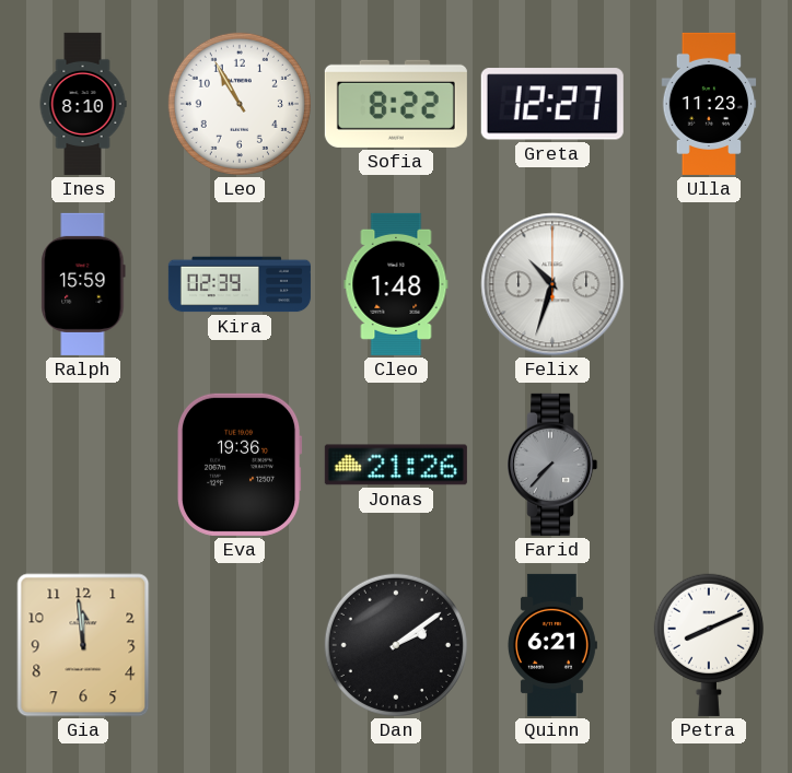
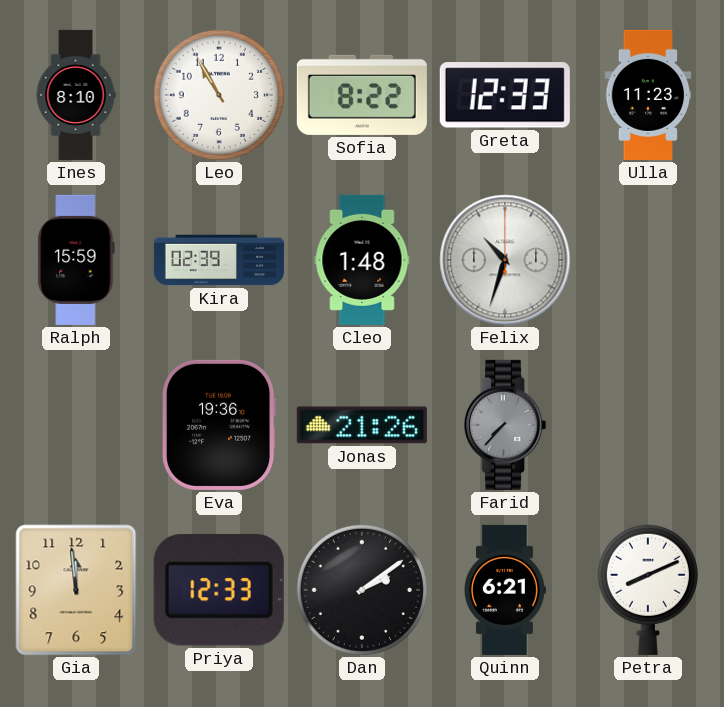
Greta: 12:27 -> 12:33 (505, 95)
Priya: none -> 12:33 (219, 590)
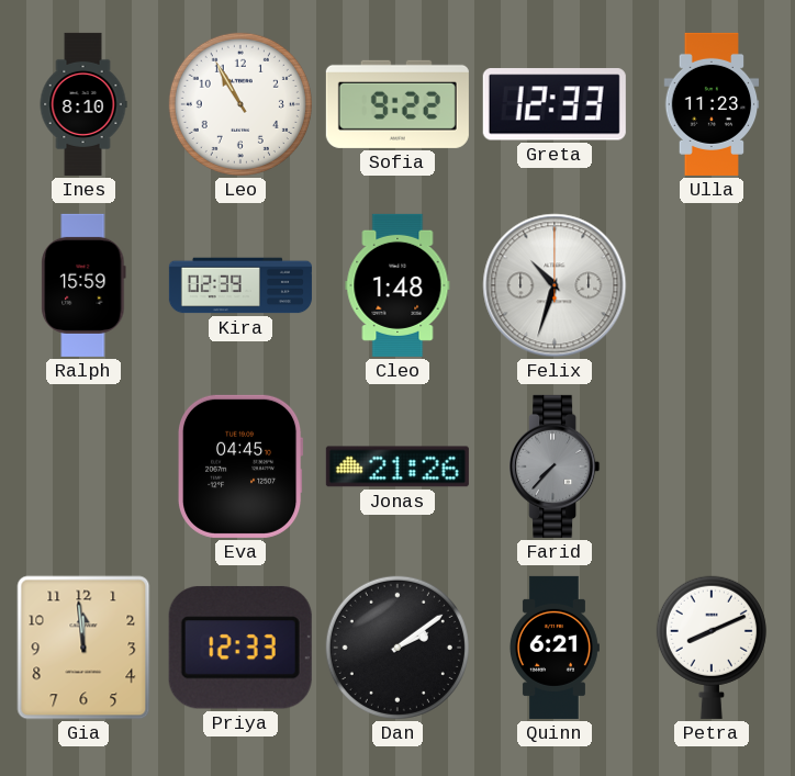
Sofia: 8:22 -> 9:22 (398, 104)
Eva: 19:36 -> 04:45 (242, 466)
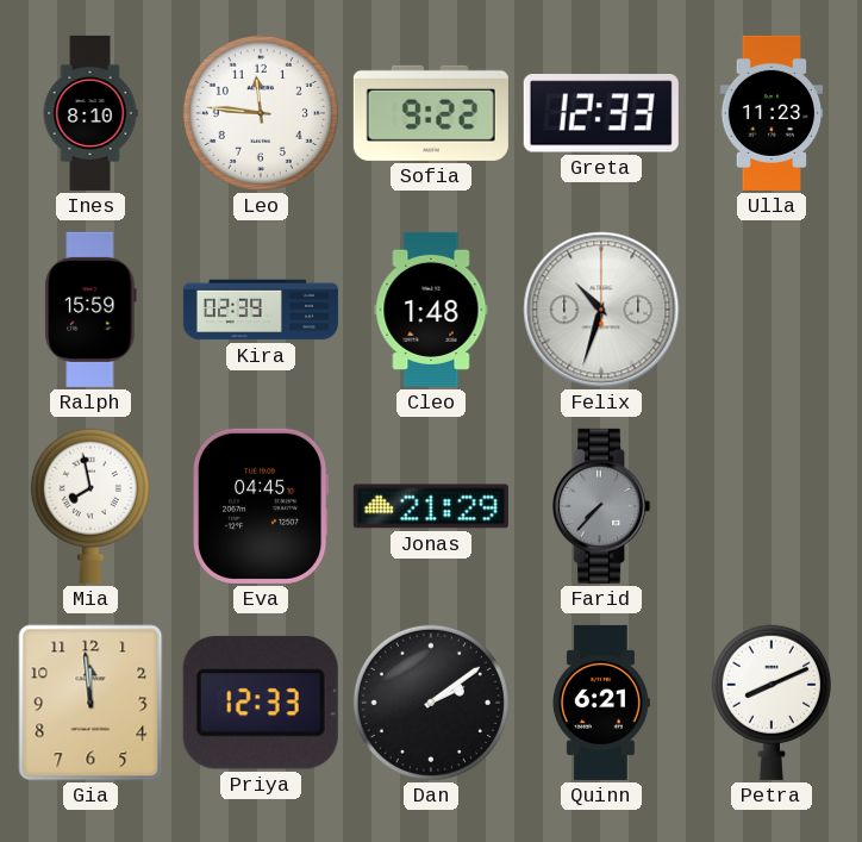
Leo: 10:55 -> 11:46 (261, 113)
Mia: none -> 7:58 (90, 506)
Jonas: 21:26 -> 21:29 (431, 506)
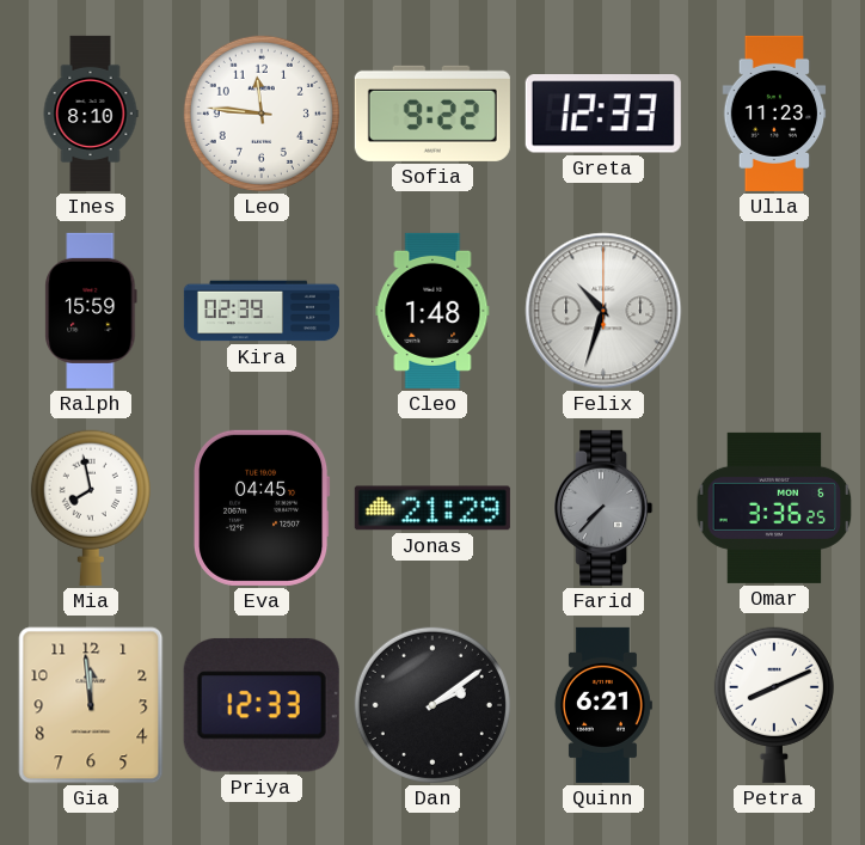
Omar: none -> 3:36 (774, 508)
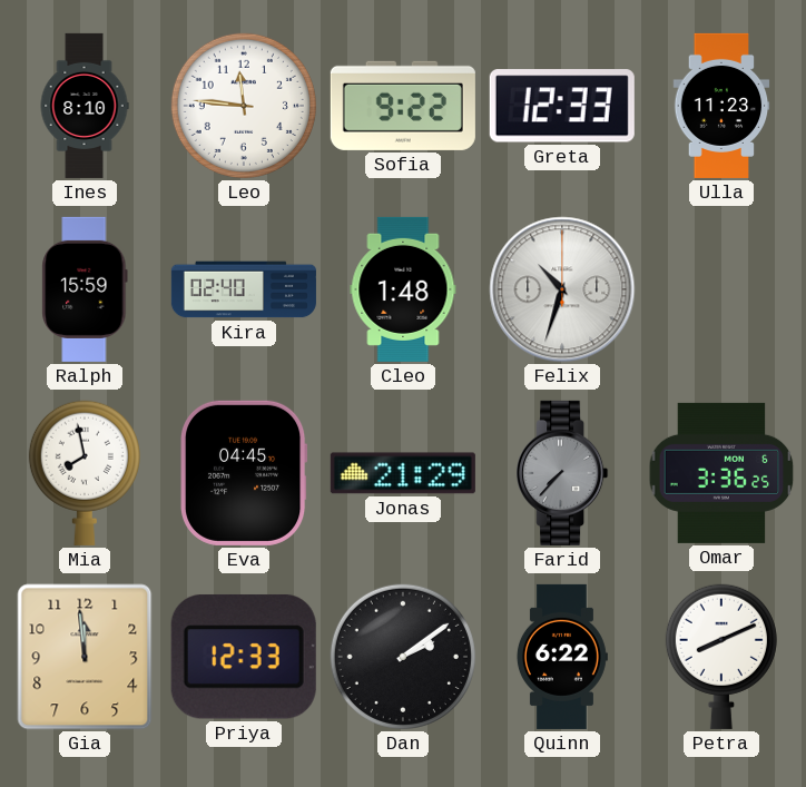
Kira: 02:39 -> 02:40 (244, 289)
Quinn: 6:21 -> 6:22 (561, 657)
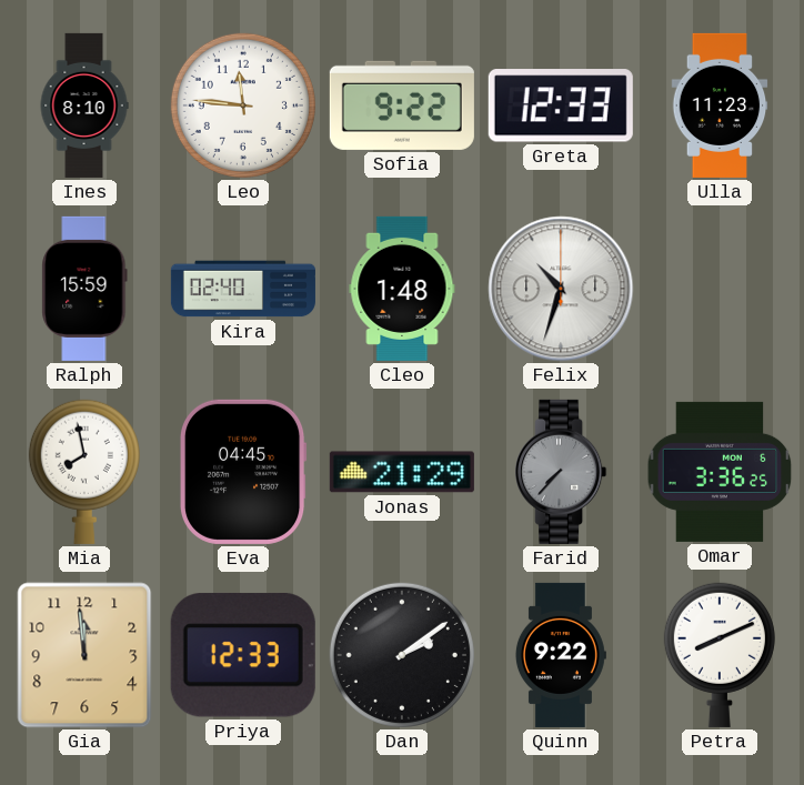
Quinn: 6:22 -> 9:22 (560, 655)
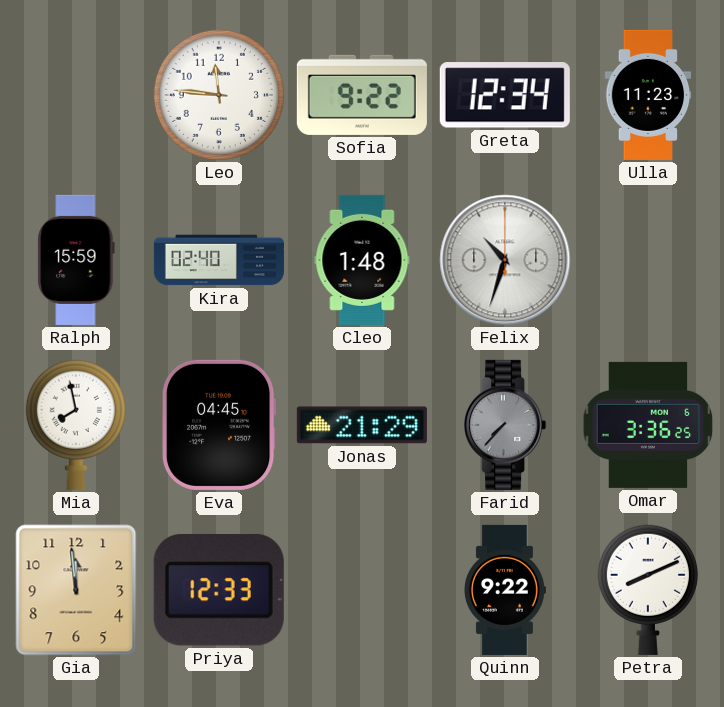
Ines: 8:10 -> none (84, 105)
Greta: 12:33 -> 12:34 (505, 95)
Dan: 2:09 -> none (402, 655)
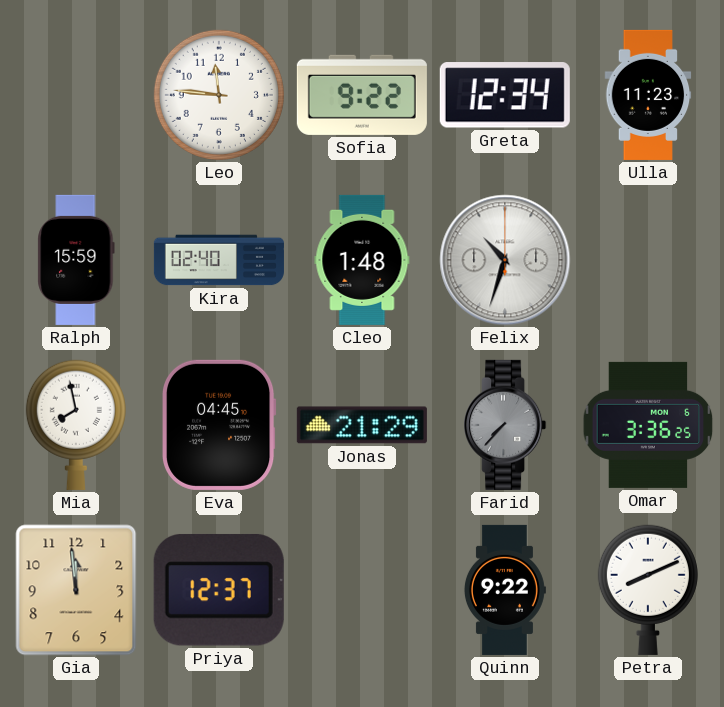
Priya: 12:33 -> 12:37 (219, 590)
